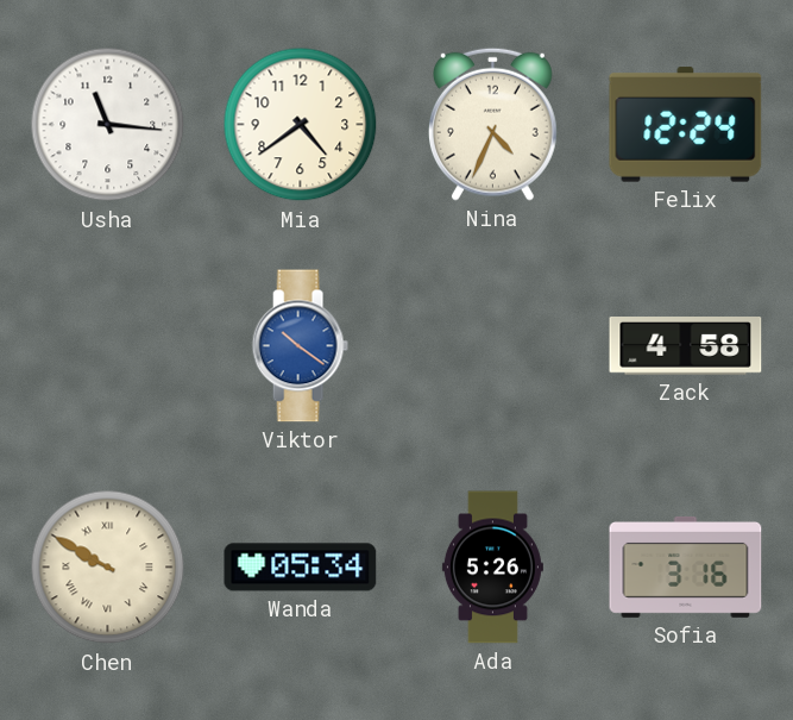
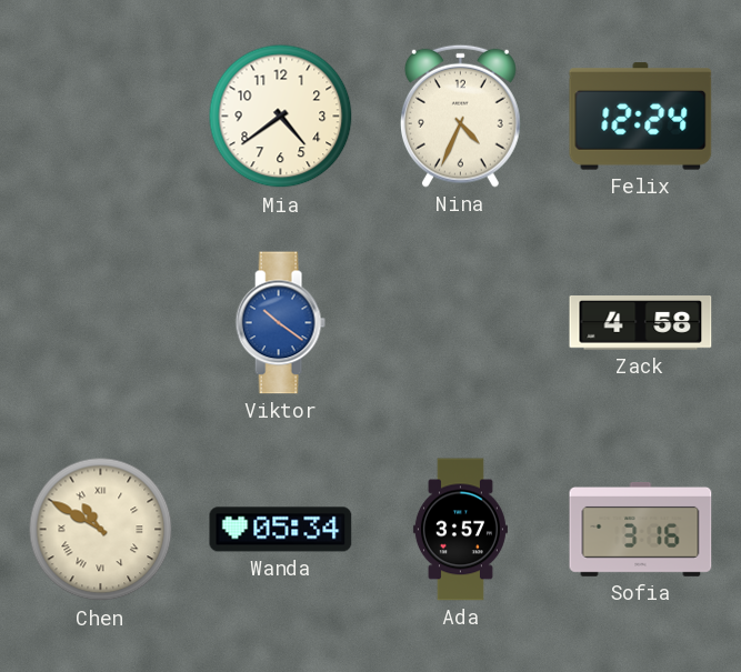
Usha: 11:16 -> none (108, 125)
Chen: 9:50 -> 10:50 (101, 530)
Ada: 5:26 -> 3:57 (460, 530)
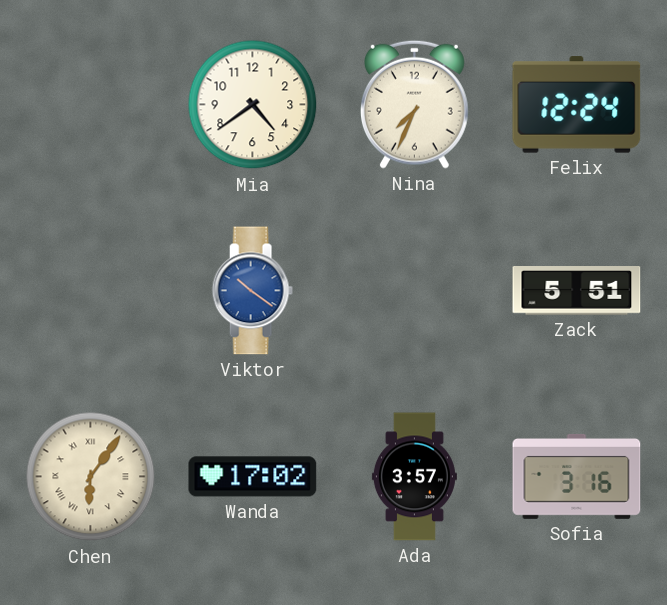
Nina: 4:34 -> 7:34 (414, 104)
Zack: 4:58 -> 5:51 (577, 291)
Chen: 10:50 -> 6:06 (91, 477)
Wanda: 05:34 -> 17:02 (253, 477)
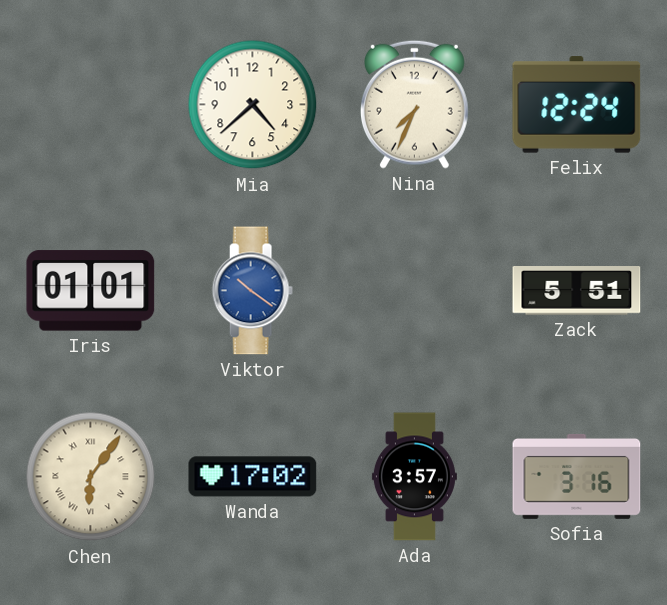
Mia: 4:39 -> 4:38 (253, 105)
Iris: none -> 01:01 (91, 291)
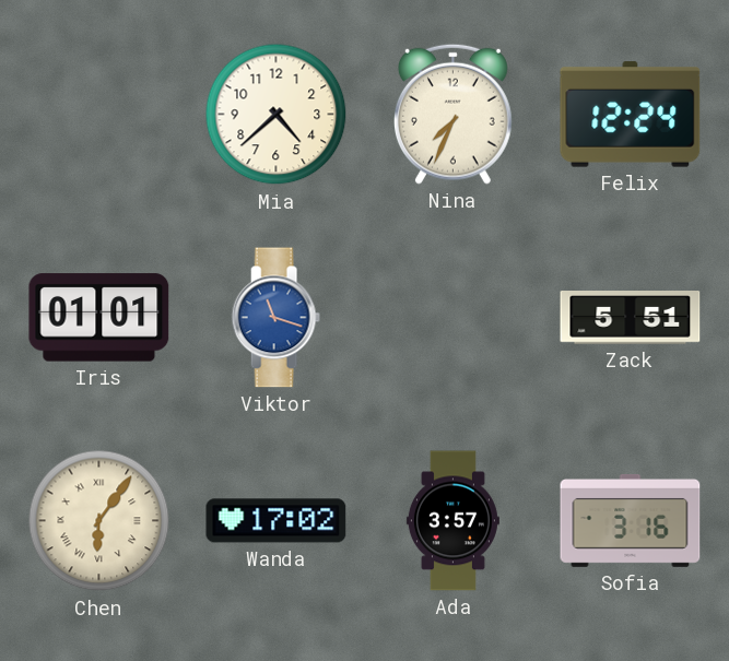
Viktor: 10:21 -> 11:18 (275, 318)
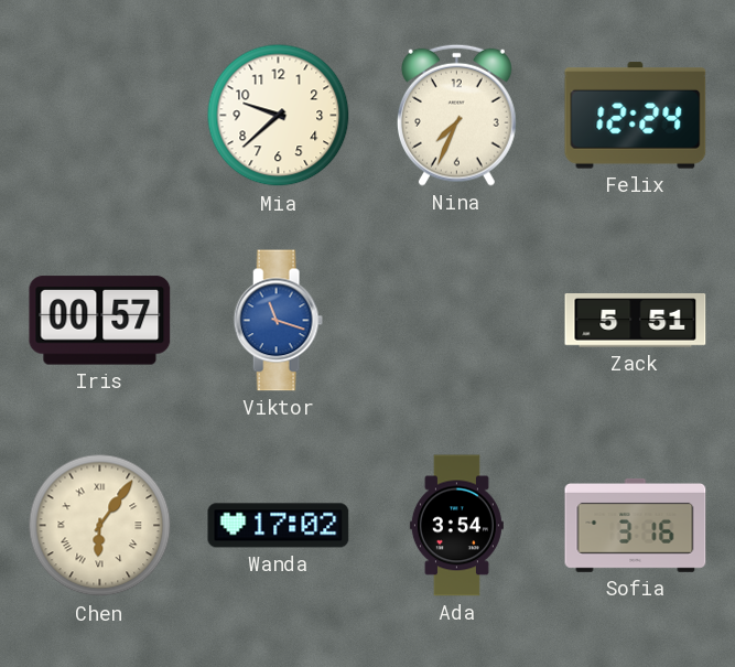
Mia: 4:38 -> 9:38 (279, 116)
Iris: 01:01 -> 00:57 (100, 321)
Ada: 3:57 -> 3:54 (456, 526)
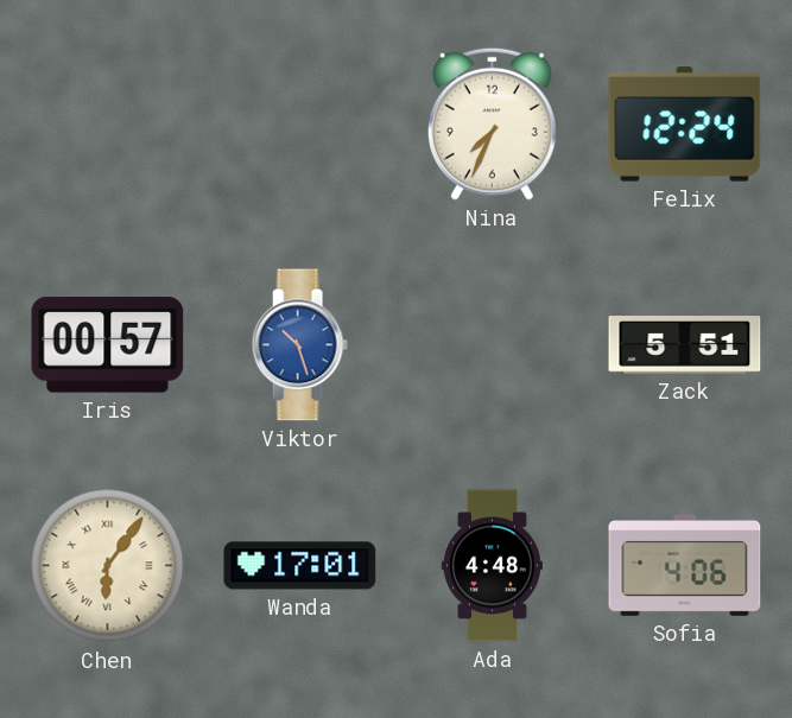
Mia: 9:38 -> none (279, 116)
Viktor: 11:18 -> 10:27 (299, 345)
Wanda: 17:02 -> 17:01 (300, 566)
Ada: 3:54 -> 4:48 (492, 566)
Sofia: 3:16 -> 4:06 (685, 565)
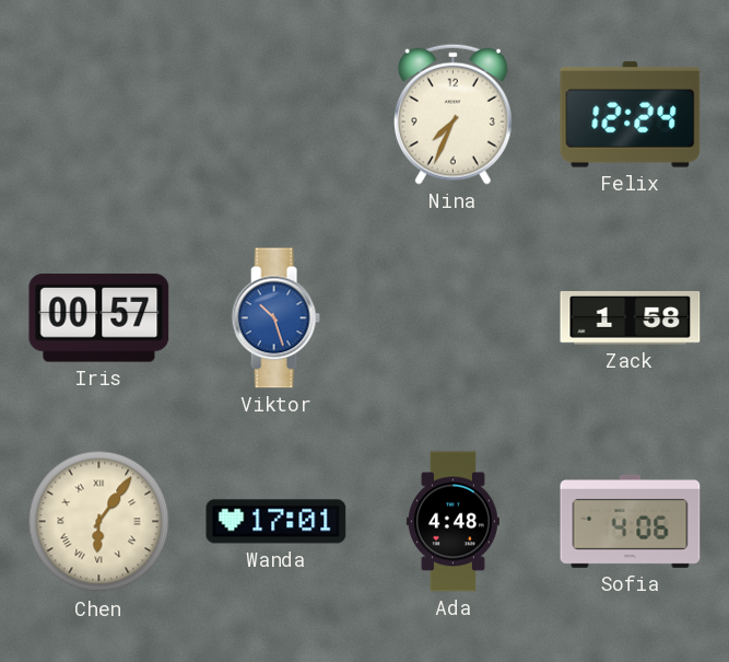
Zack: 5:51 -> 1:58 (631, 318)
